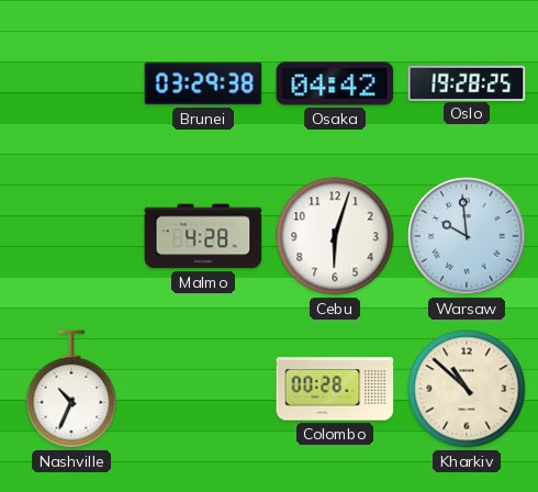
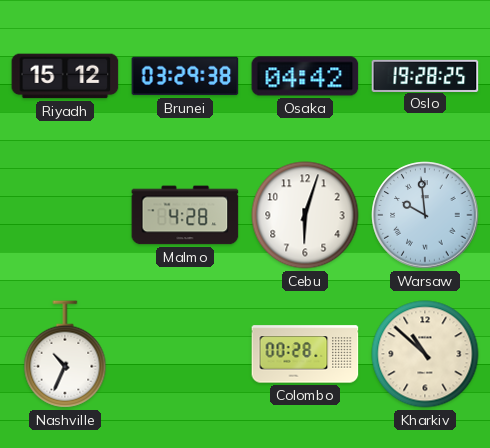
Riyadh: none -> 15:12 (65, 76)
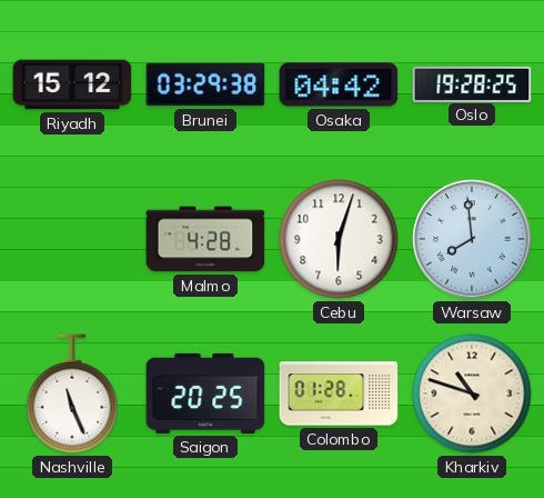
Warsaw: 9:59 -> 7:59 (472, 239)
Nashville: 10:34 -> 11:26 (72, 394)
Saigon: none -> 20:25 (205, 394)
Colombo: 00:28 -> 01:28 (339, 394)
Kharkiv: 10:52 -> 10:48 (472, 394)
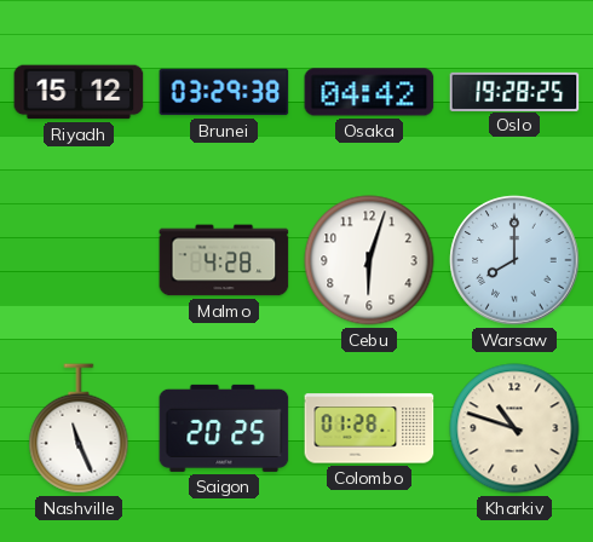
Warsaw: 7:59 -> 8:00 (514, 260)
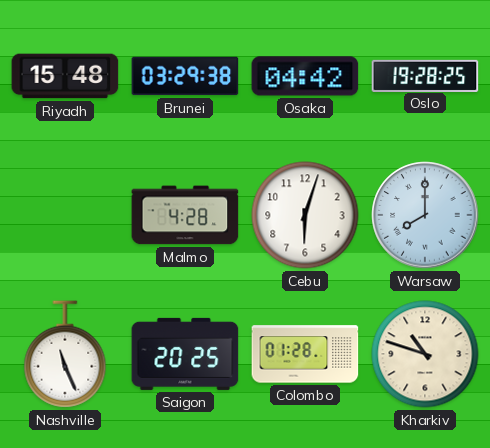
Riyadh: 15:12 -> 15:48 (65, 76)
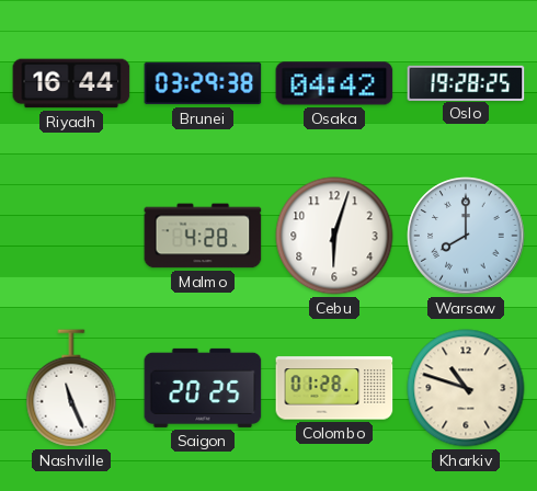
Riyadh: 15:48 -> 16:44 (71, 83)
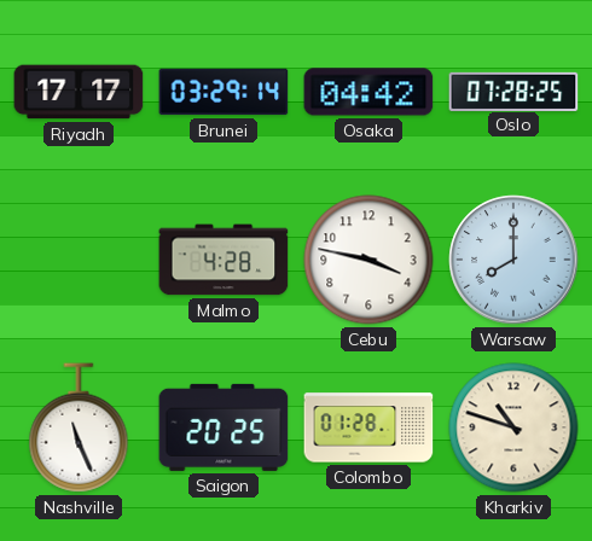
Riyadh: 16:44 -> 17:17 (79, 92)
Brunei: 03:29:38 -> 03:29:14 (224, 92)
Oslo: 19:28 -> 07:28 (513, 91)
Cebu: 6:03 -> 3:47 (368, 260)
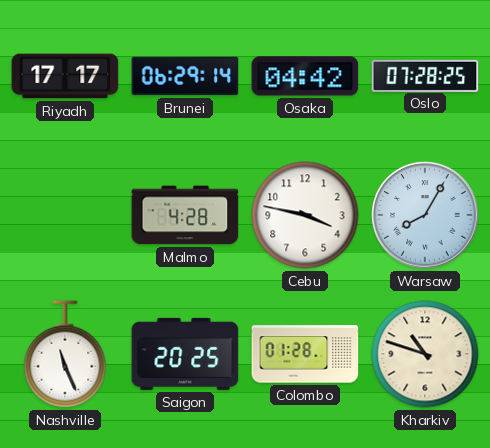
Brunei: 03:29 -> 06:29 (185, 76)
Warsaw: 8:00 -> 8:05 (425, 215)
